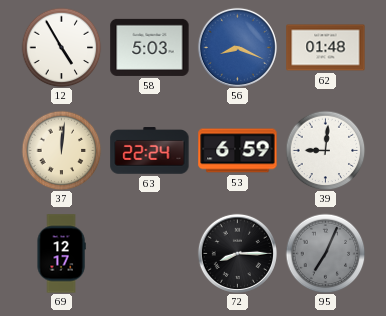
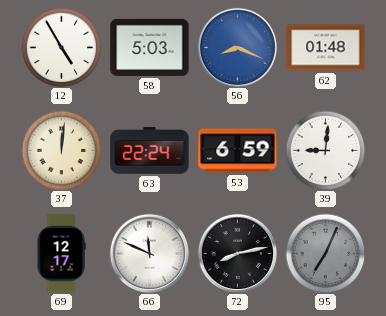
66: none -> 11:49 (149, 253)
72: 8:15 -> 8:13 (237, 253)
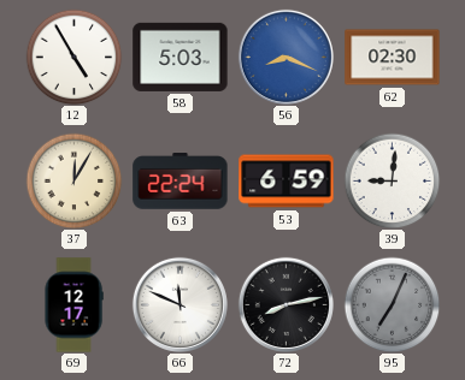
62: 01:48 -> 02:30 (393, 58)
37: 12:01 -> 12:05 (73, 180)
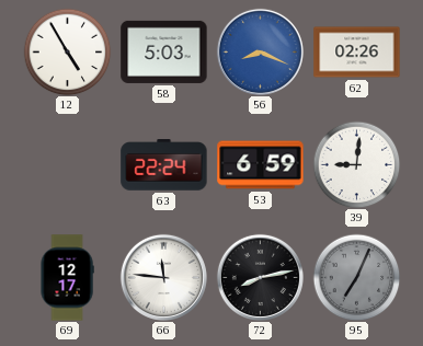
62: 02:30 -> 02:26 (357, 53)
37: 12:05 -> none (73, 180)
66: 11:49 -> 11:46 (163, 277)
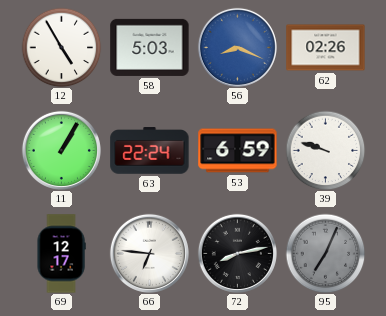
11: none -> 1:05 (61, 150)
39: 9:01 -> 9:48 (325, 150)
66: 11:46 -> 6:46 (149, 253)
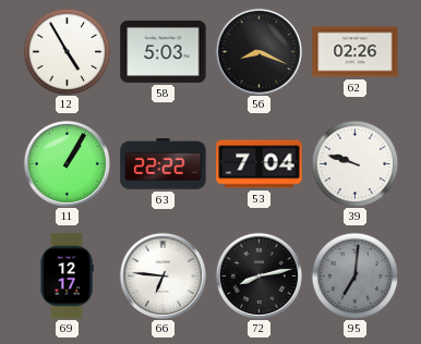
56 dial: blue -> black (258, 51)
63: 22:24 -> 22:22 (164, 164)
53: 6:59 -> 7:04 (260, 164)
95: 7:04 -> 7:01 (354, 275)
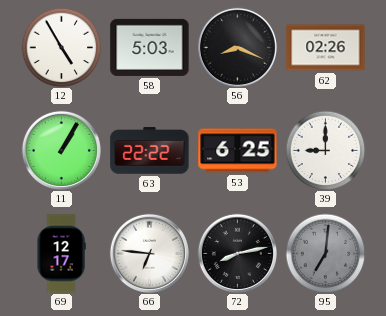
53: 7:04 -> 6:25 (238, 151)
39: 9:48 -> 9:00 (325, 150)
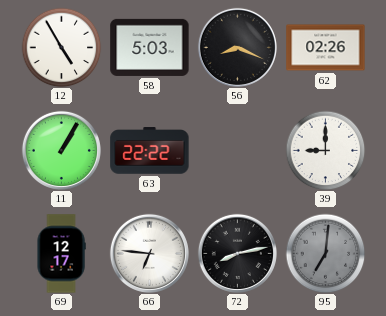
53: 6:25 -> none (238, 151)
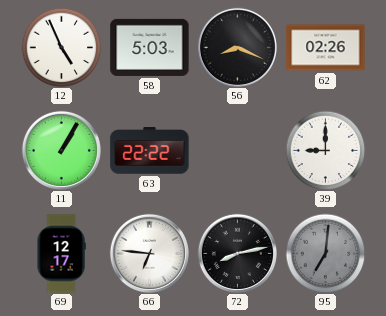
12: 4:55 -> 4:56 (61, 47)
